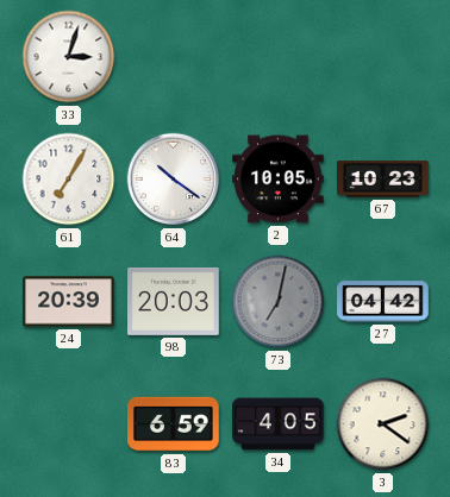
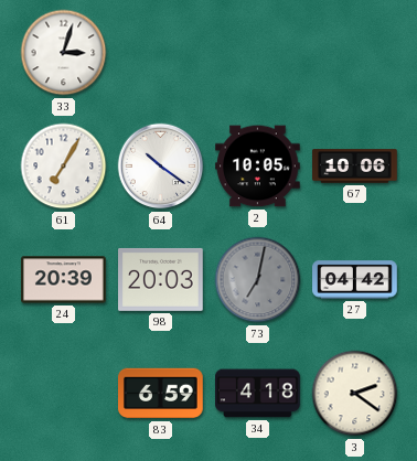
67: 10:23 -> 10:06 (355, 167)
34: 4:05 -> 4:18 (258, 394)
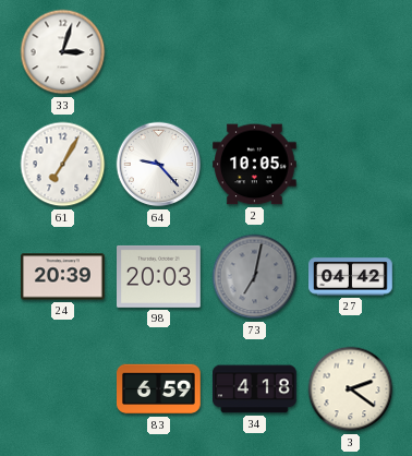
64: 10:21 -> 9:23 (159, 165)
67: 10:06 -> none (355, 167)
